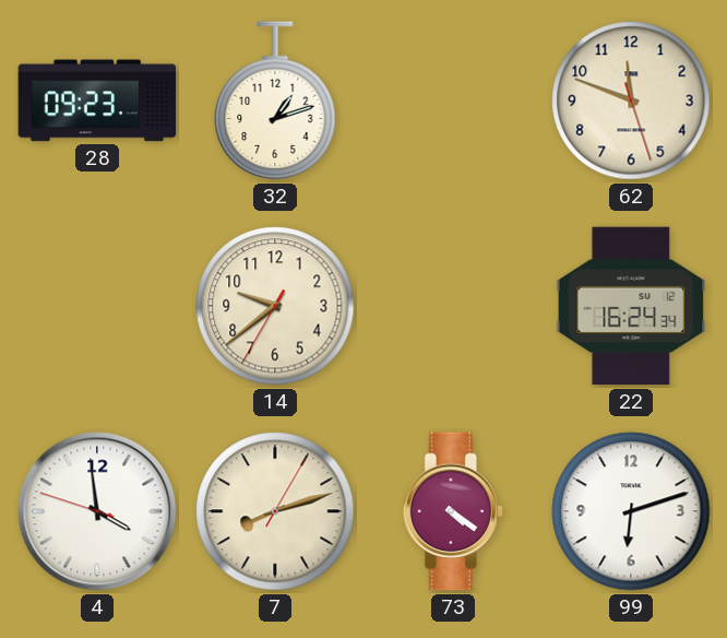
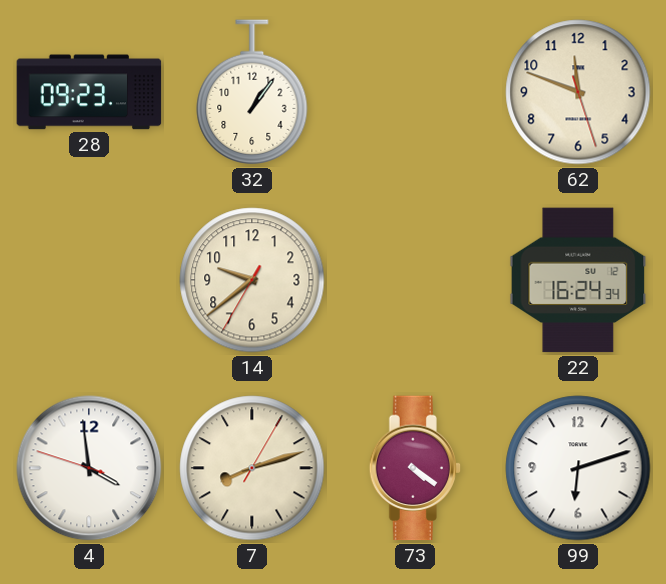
32: 1:12 -> 1:06 (252, 93)
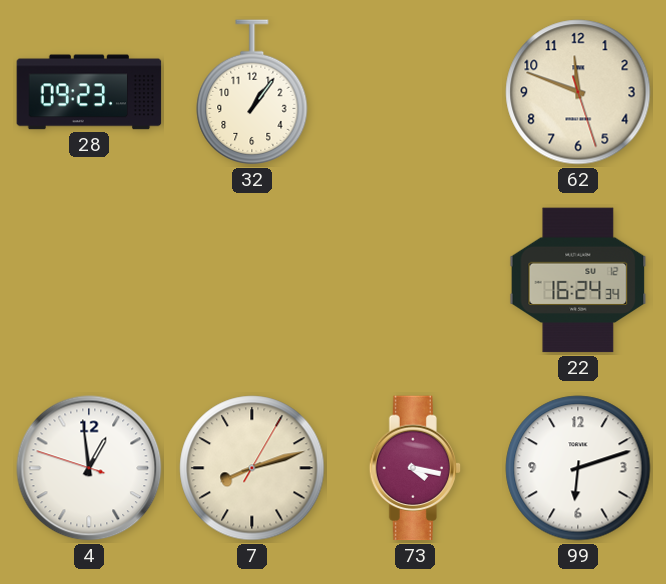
14: 9:38 -> none (252, 280)
4: 3:58 -> 12:58 (89, 468)
73: 4:21 -> 4:17 (415, 468)
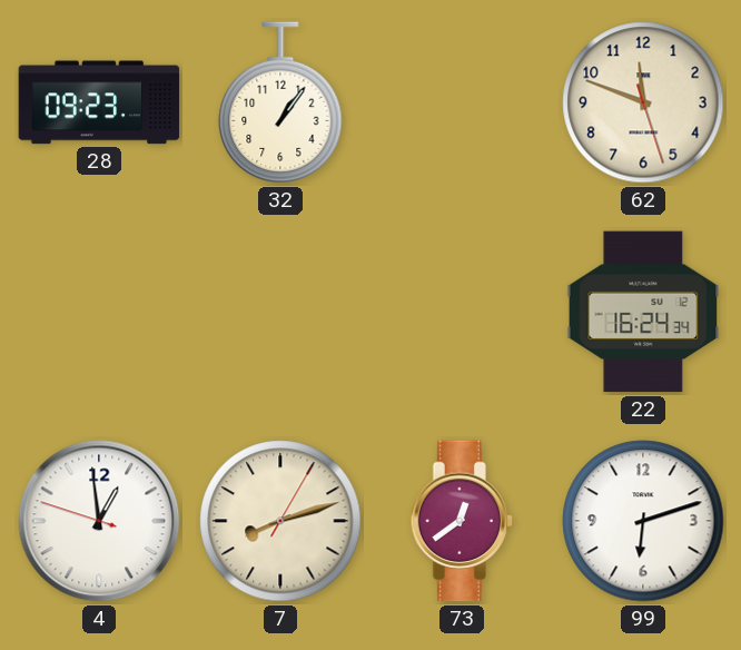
73: 4:17 -> 12:39 (462, 521)
